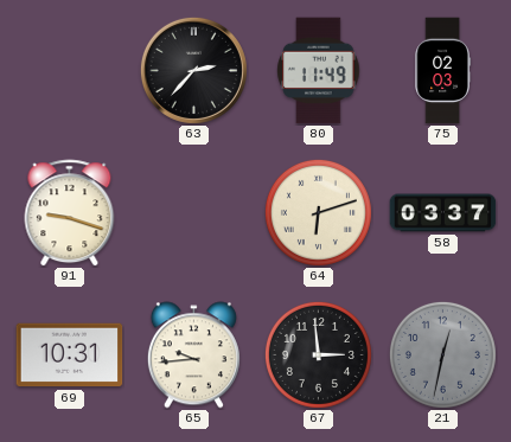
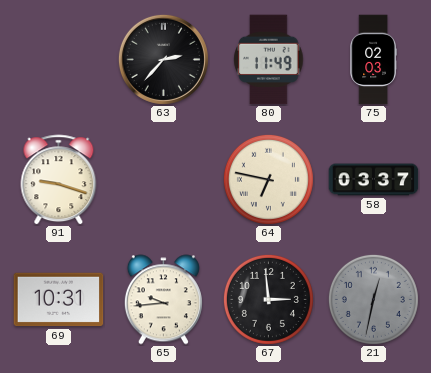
64: 6:12 -> 6:47 (268, 179)
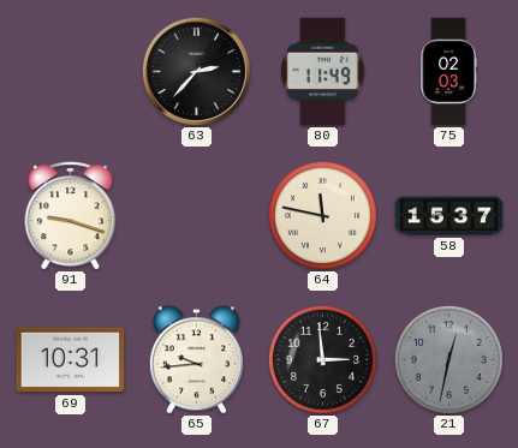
64: 6:47 -> 11:47 (322, 215)
58: 03:37 -> 15:37 (449, 216)
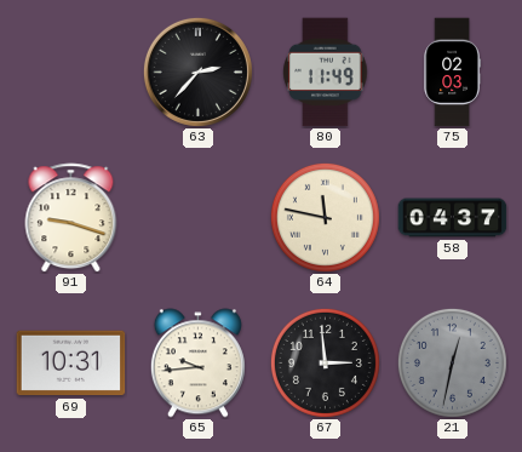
58: 15:37 -> 04:37 (453, 218)
